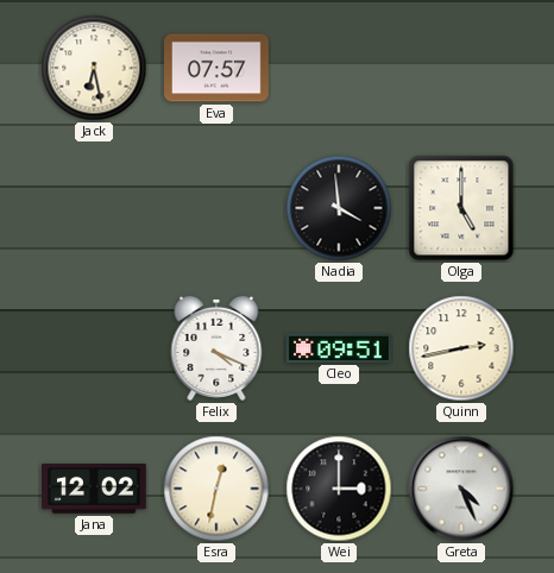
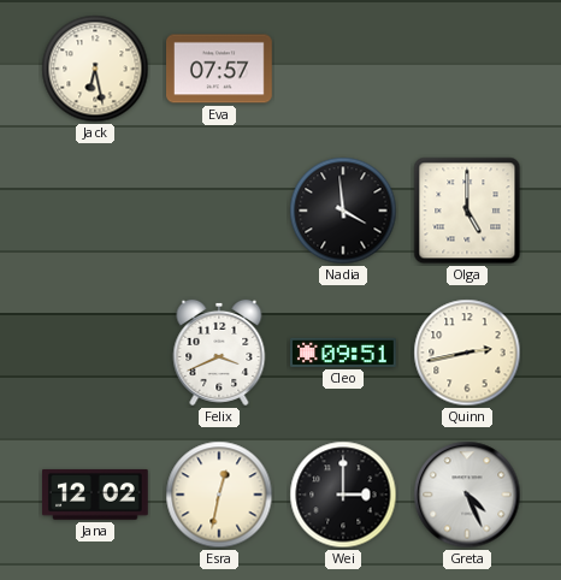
Felix: 4:19 -> 3:41 (219, 353)
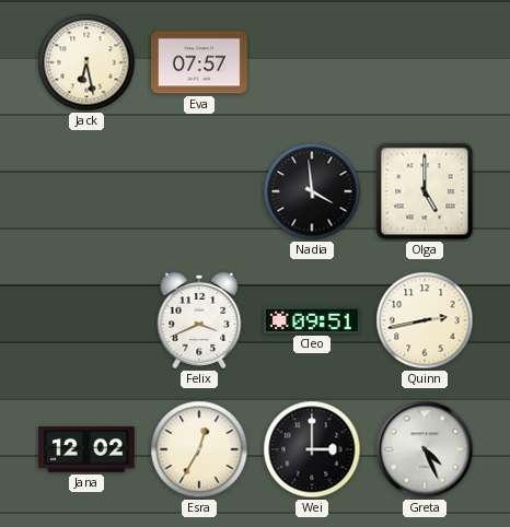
Esra: 12:32 -> 12:35 (199, 449)
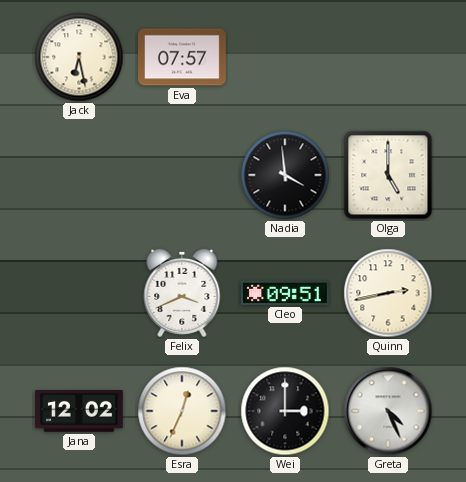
Esra: 12:35 -> 12:34 (182, 411)
